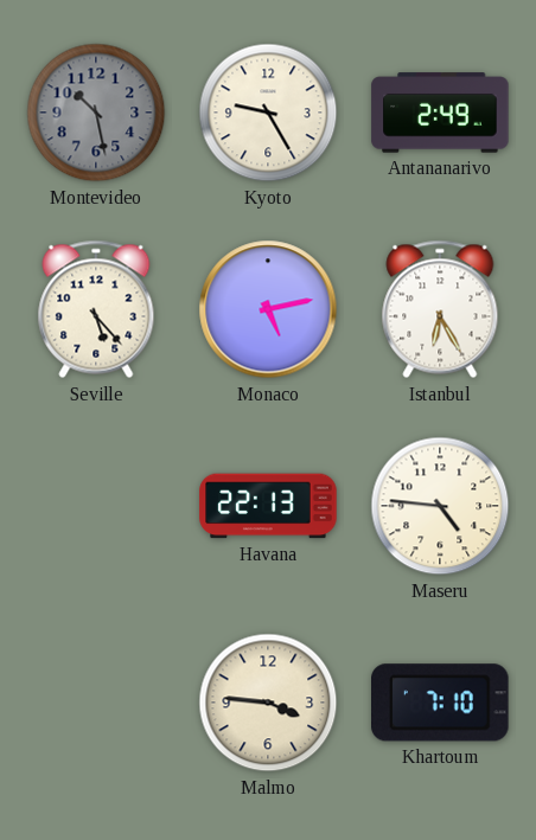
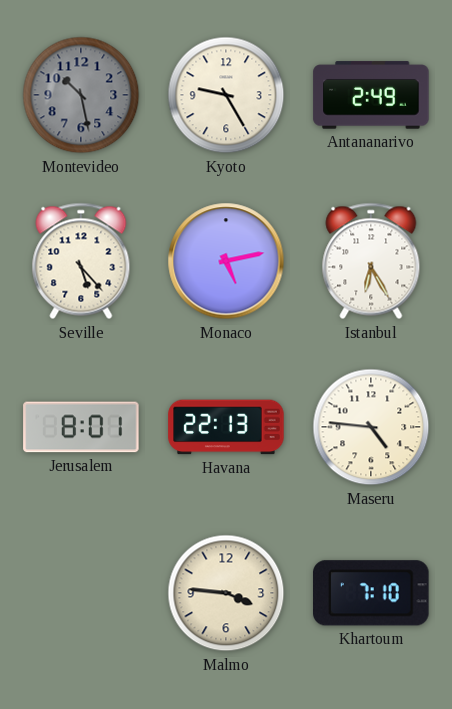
Jerusalem: none -> 8:01 (81, 427)
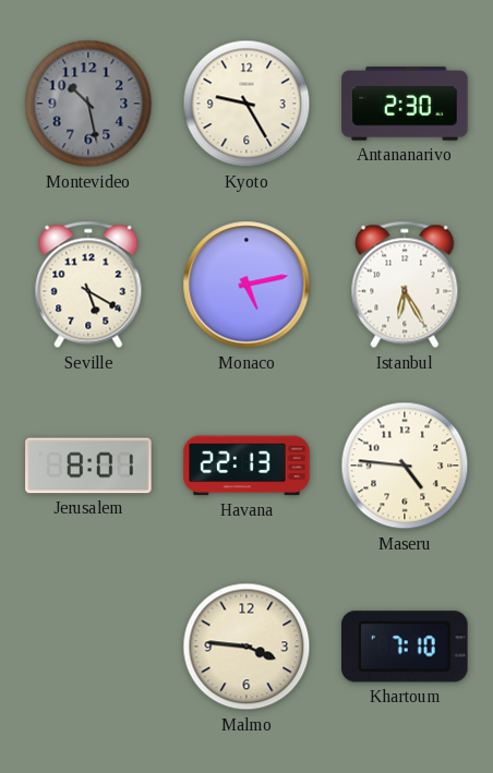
Antananarivo: 2:49 -> 2:30 (405, 104)
Seville: 5:23 -> 5:20 (88, 285)
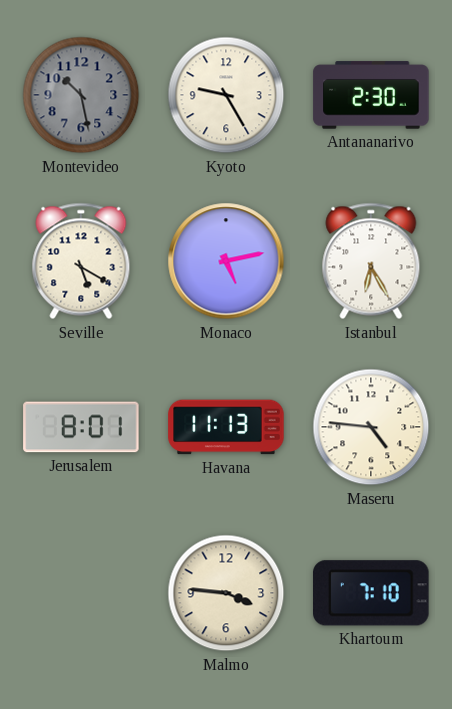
Havana: 22:13 -> 11:13 (226, 427)
